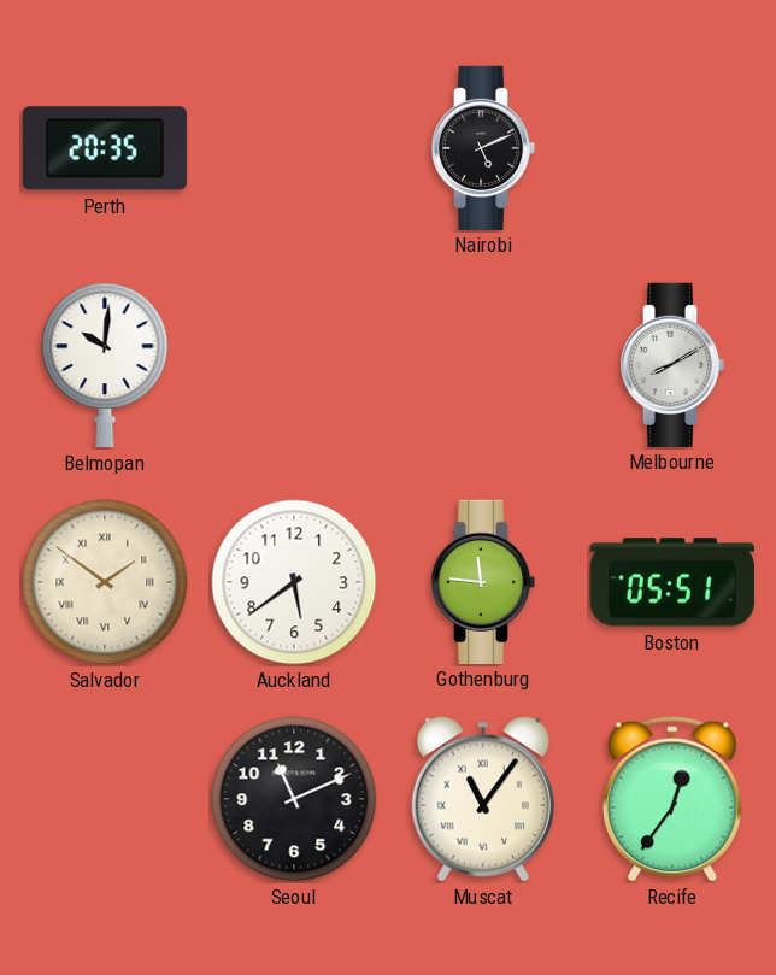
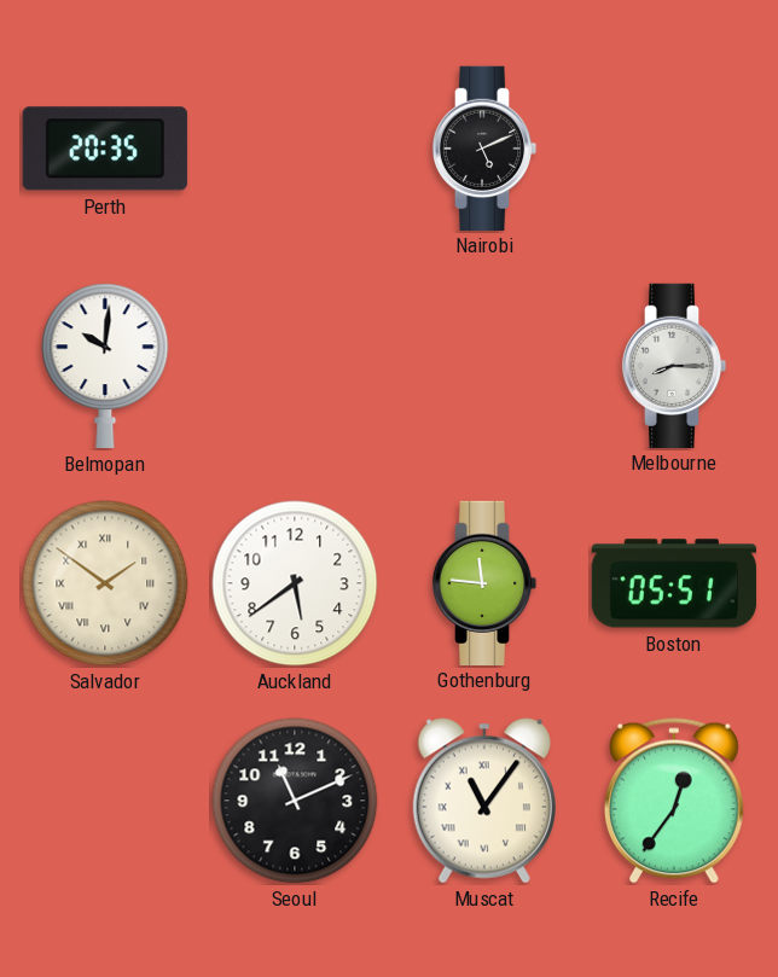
Melbourne: 8:10 -> 8:15 (674, 365)
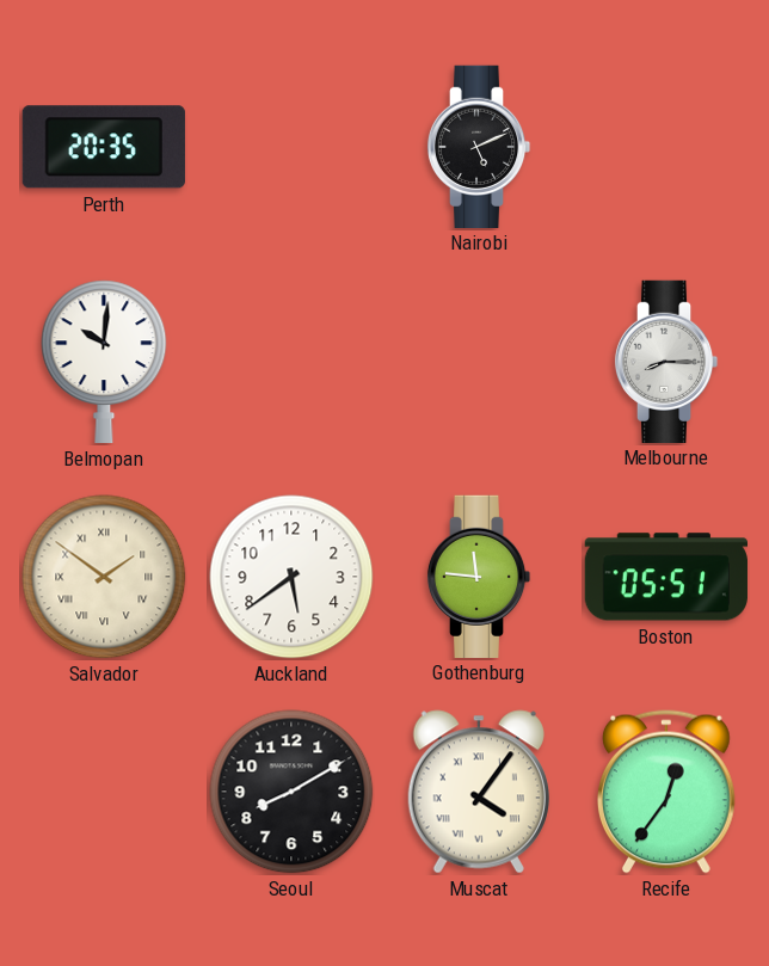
Seoul: 11:11 -> 8:10 (291, 792)
Muscat: 11:06 -> 4:06 (479, 792)
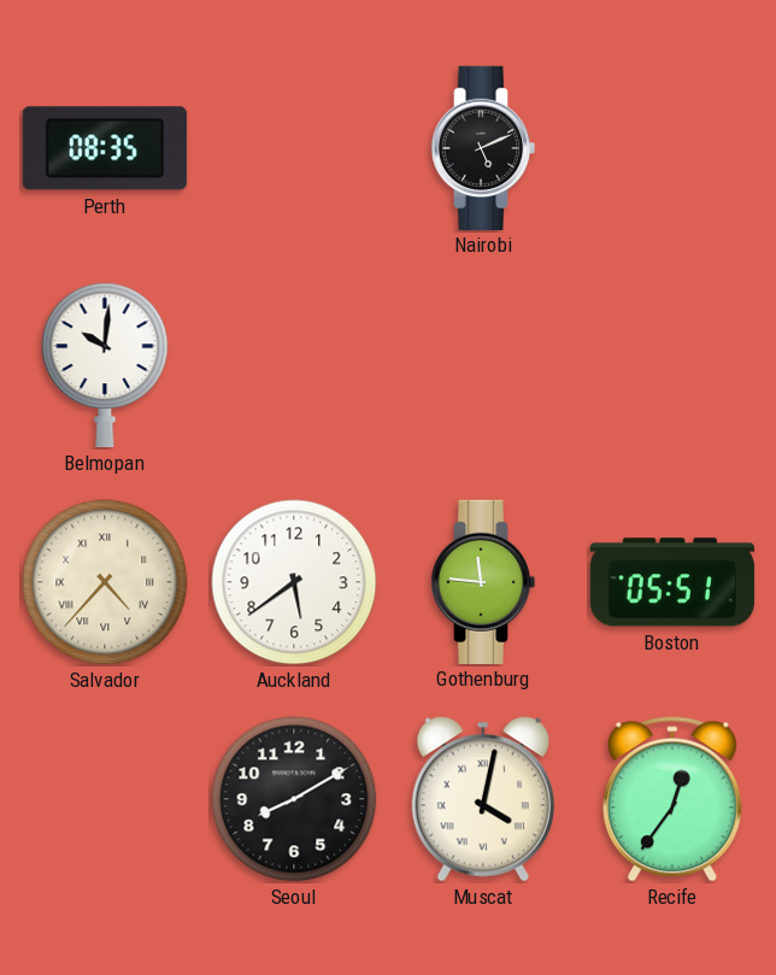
Perth: 20:35 -> 08:35 (105, 148)
Melbourne: 8:15 -> none (666, 361)
Salvador: 1:51 -> 4:37 (105, 582)
Muscat: 4:06 -> 4:02 (483, 799)
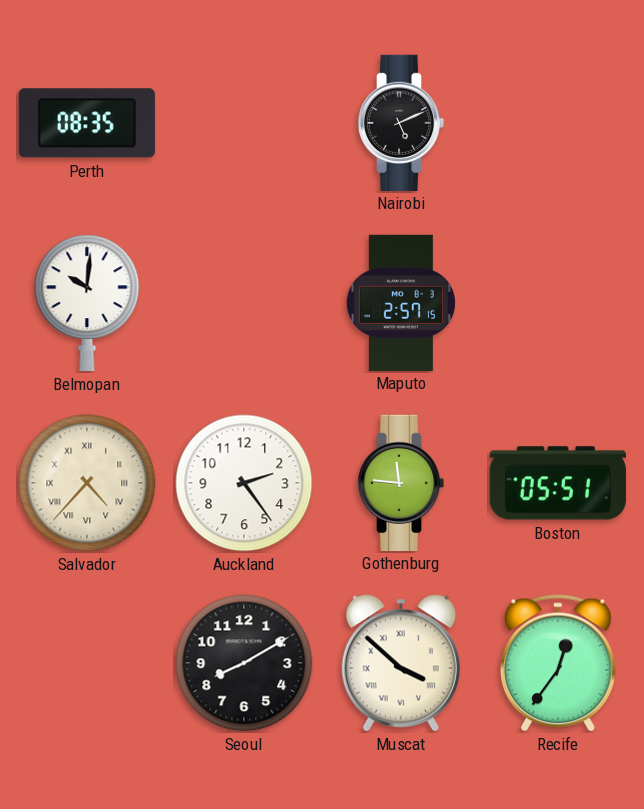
Maputo: none -> 2:57 (401, 302)
Auckland: 5:39 -> 2:24 (244, 483)
Muscat: 4:02 -> 3:52 (401, 663)
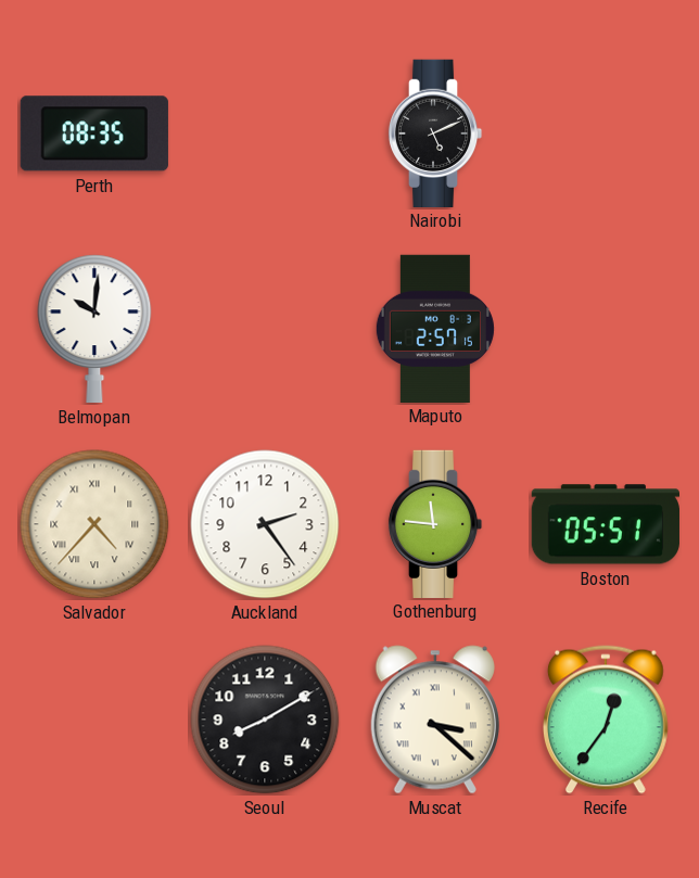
Muscat: 3:52 -> 3:22 (435, 720)
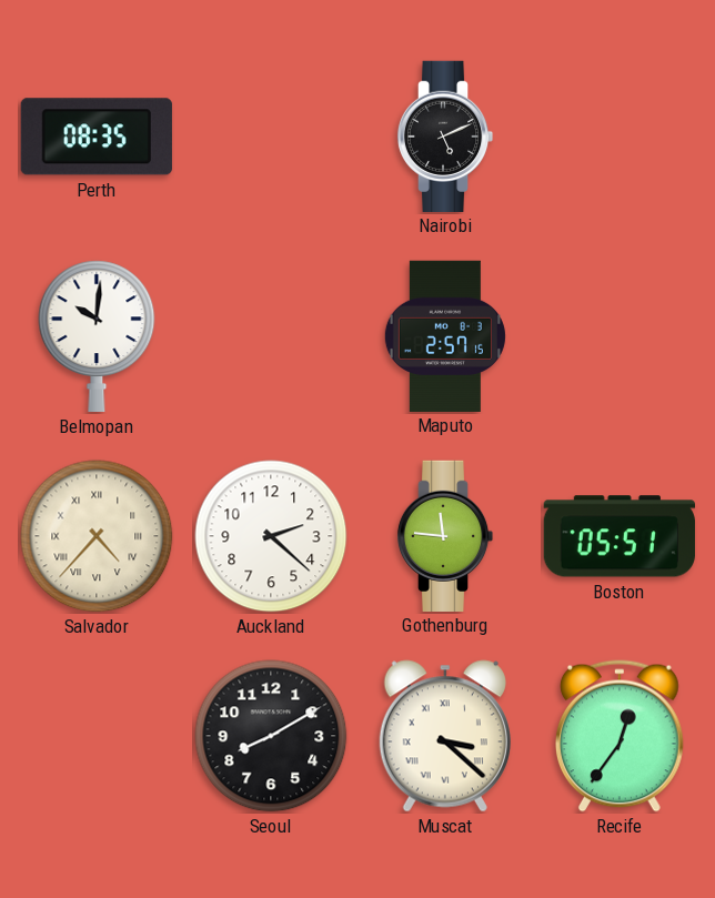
Auckland: 2:24 -> 2:22 (271, 536)
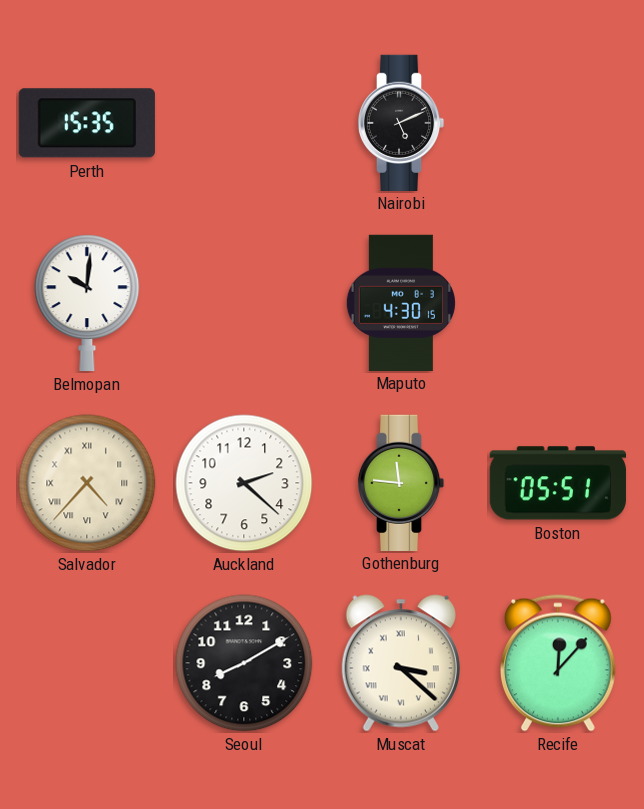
Perth: 08:35 -> 15:35 (87, 123)
Maputo: 2:57 -> 4:30 (401, 302)
Recife: 12:36 -> 12:07 (559, 663)
